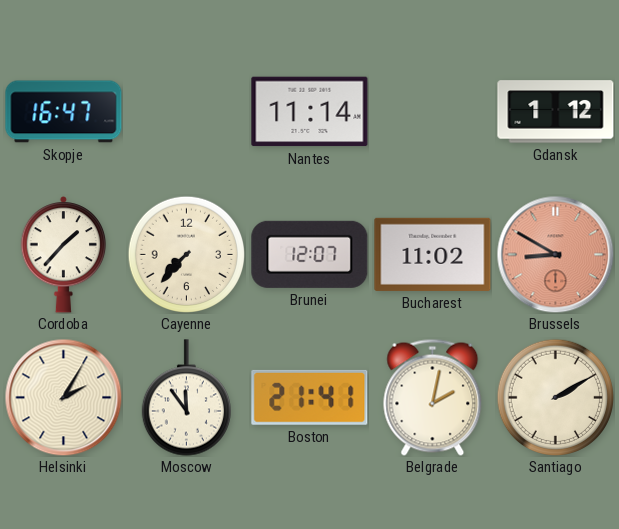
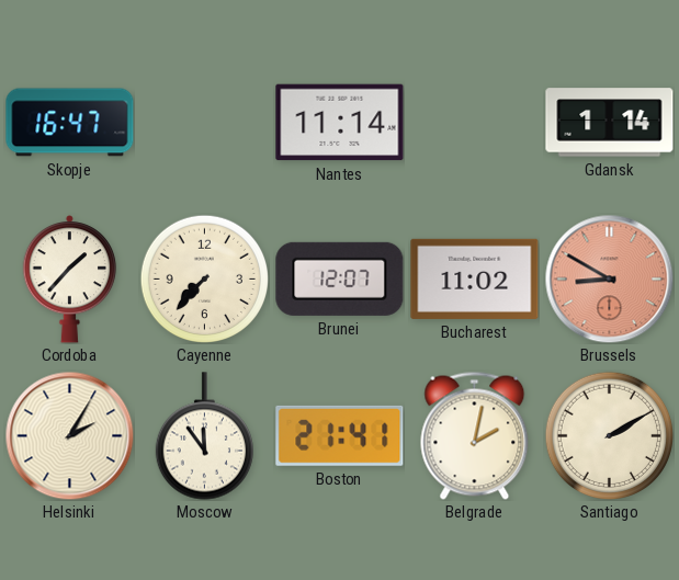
Gdansk: 1:12 -> 1:14 (610, 123)
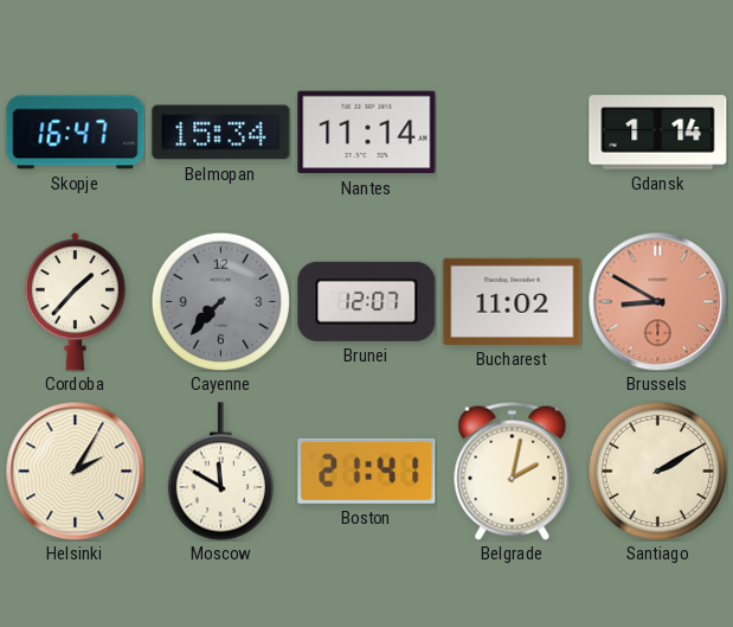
Belmopan: none -> 15:34 (221, 133)
Cayenne dial: cream -> grey (220, 301)
Moscow: 11:54 -> 11:50 (220, 472)
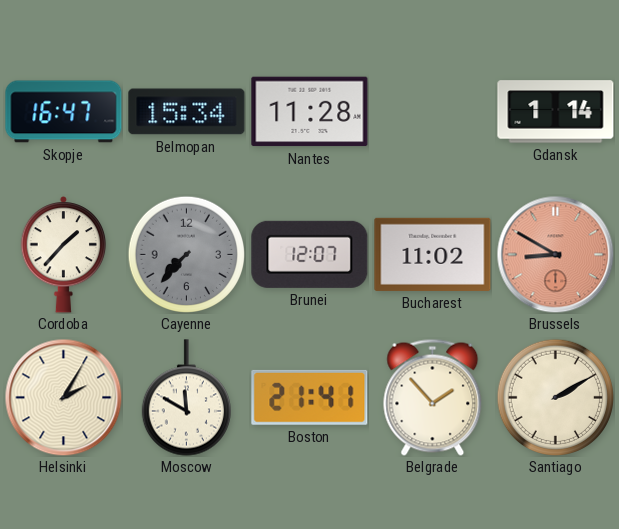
Nantes: 11:14 -> 11:28 (310, 112)
Belgrade: 2:02 -> 1:53 (433, 397)
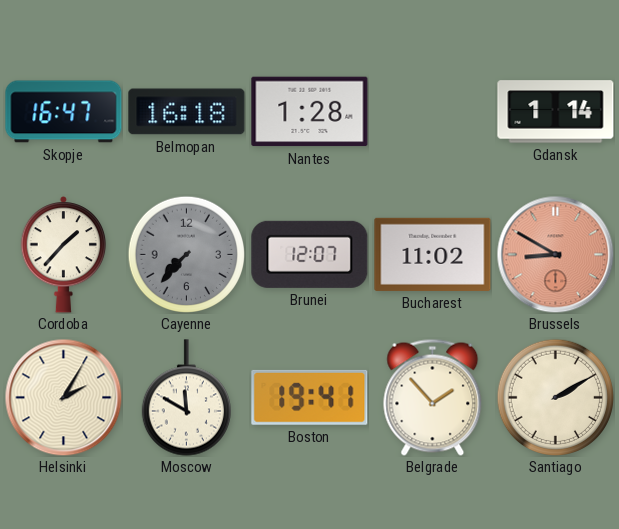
Belmopan: 15:34 -> 16:18 (187, 112)
Nantes: 11:28 -> 1:28 (310, 112)
Boston: 21:41 -> 19:41 (310, 397)
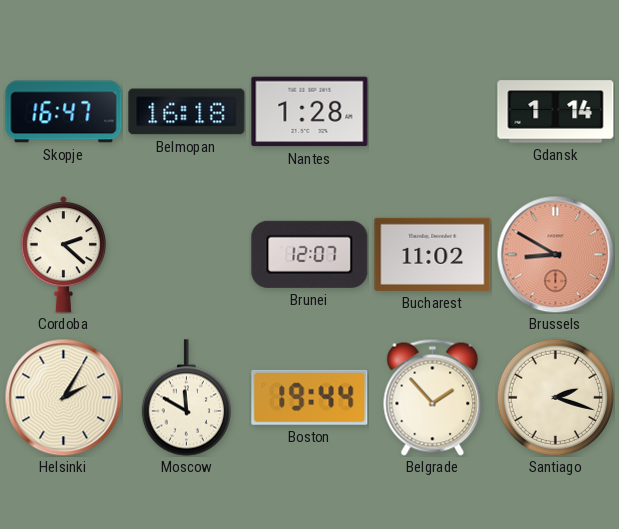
Cordoba: 1:37 -> 2:22 (64, 254)
Cayenne: 7:37 -> none (186, 254)
Boston: 19:41 -> 19:44 (310, 397)
Santiago: 2:10 -> 2:18 (555, 397)
